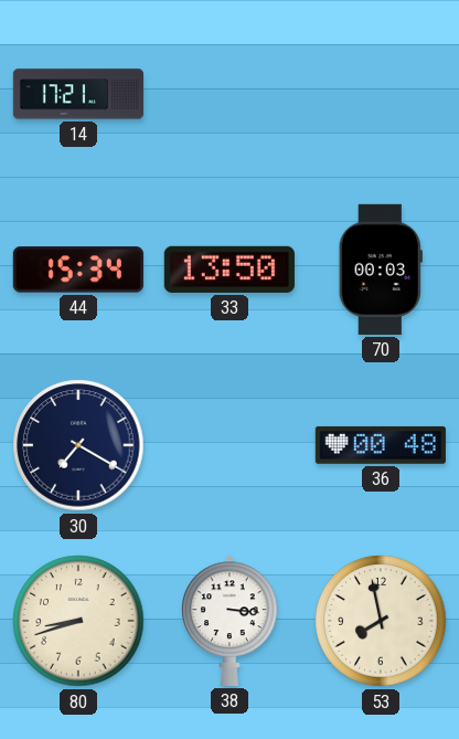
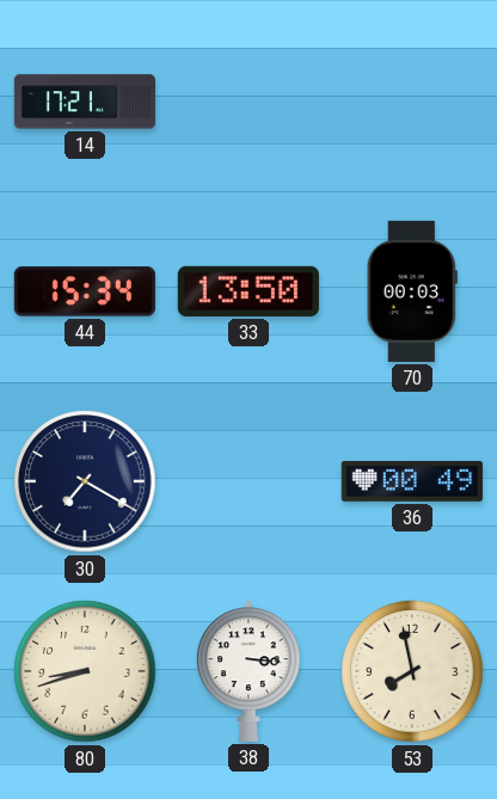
36: 00:48 -> 00:49 (412, 481)
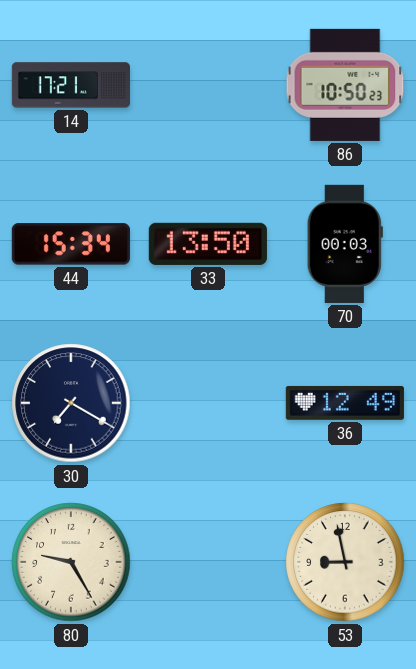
86: none -> 10:50 (345, 85)
36: 00:49 -> 12:49 (345, 403)
80: 8:42 -> 9:25 (71, 562)
38: 3:16 -> none (249, 671)
53: 7:58 -> 8:58 (345, 562)
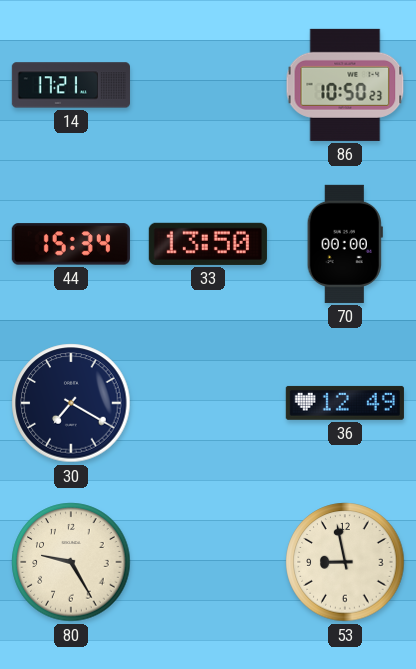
70: 00:03 -> 00:00 (345, 244)
